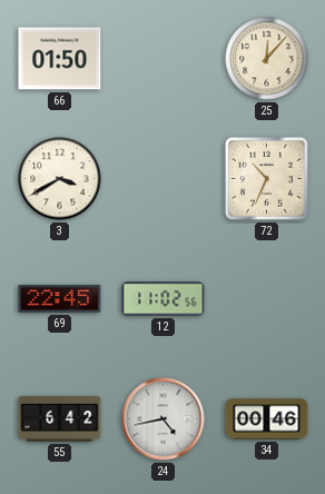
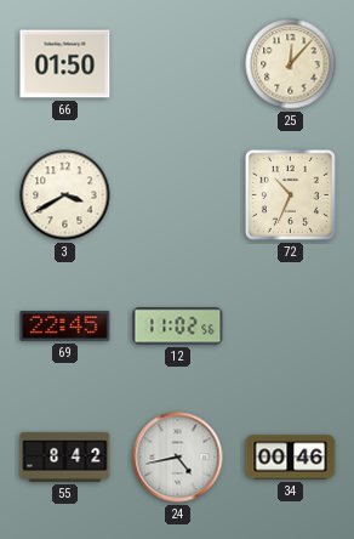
55: 6:42 -> 8:42 (65, 456)
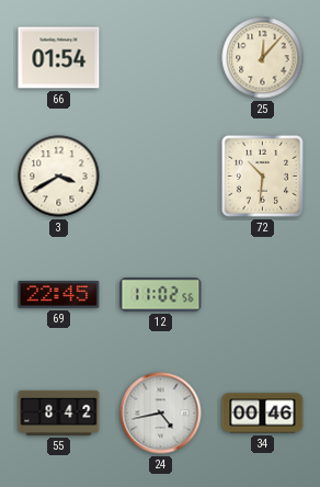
66: 01:50 -> 01:54 (59, 58)
72: 10:34 -> 10:31 (262, 175)
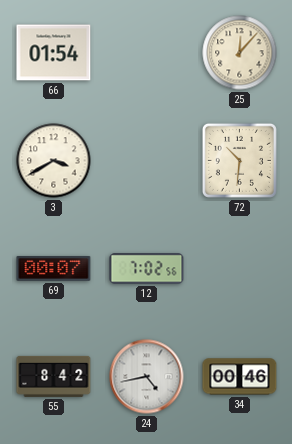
69: 22:45 -> 00:07 (54, 269)
12: 11:02 -> 7:02 (147, 269)
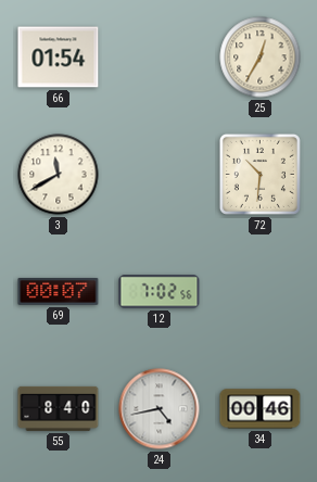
25: 12:07 -> 12:35 (261, 58)
3: 3:40 -> 11:40 (59, 175)
55: 8:42 -> 8:40 (59, 408)
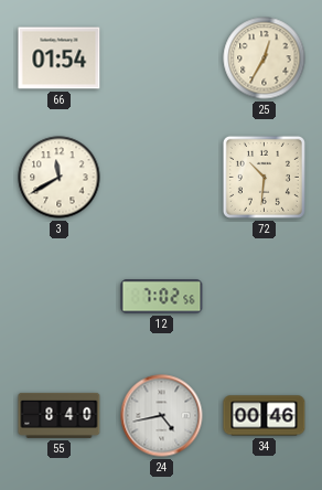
69: 00:07 -> none (59, 292)
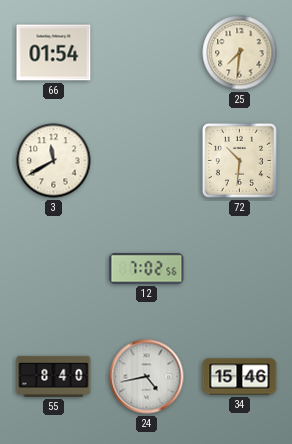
25: 12:35 -> 7:31 (240, 53)
34: 00:46 -> 15:46 (240, 377)
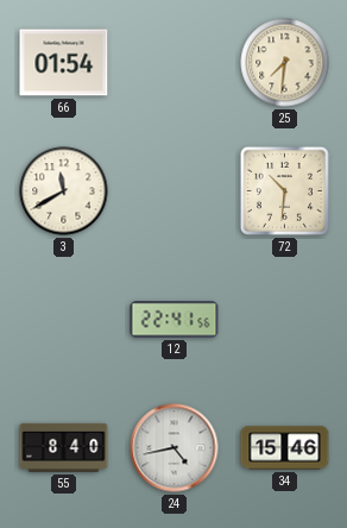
12: 7:02 -> 22:41 (175, 320)
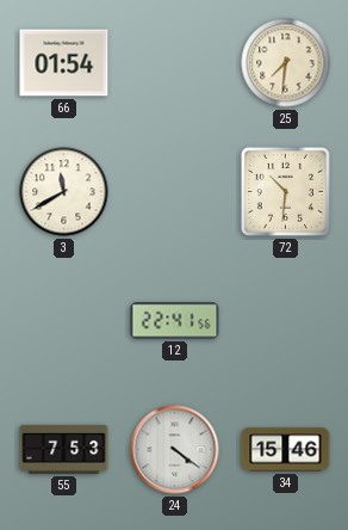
55: 8:40 -> 7:53 (64, 449)
24: 4:43 -> 4:21 (175, 450)
